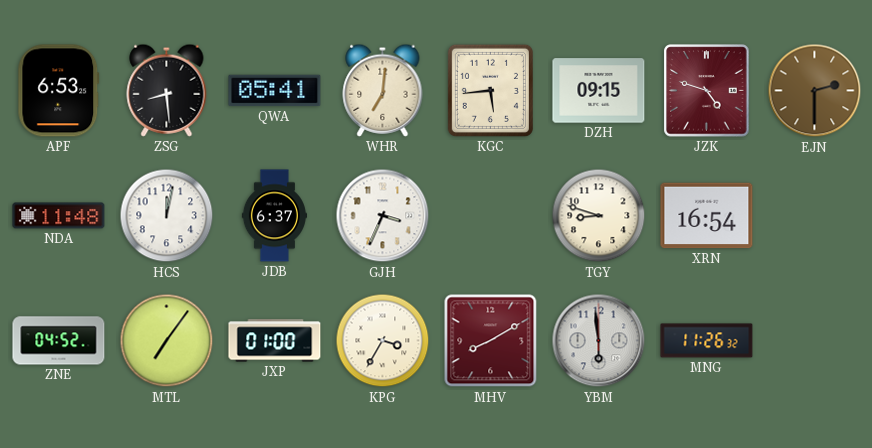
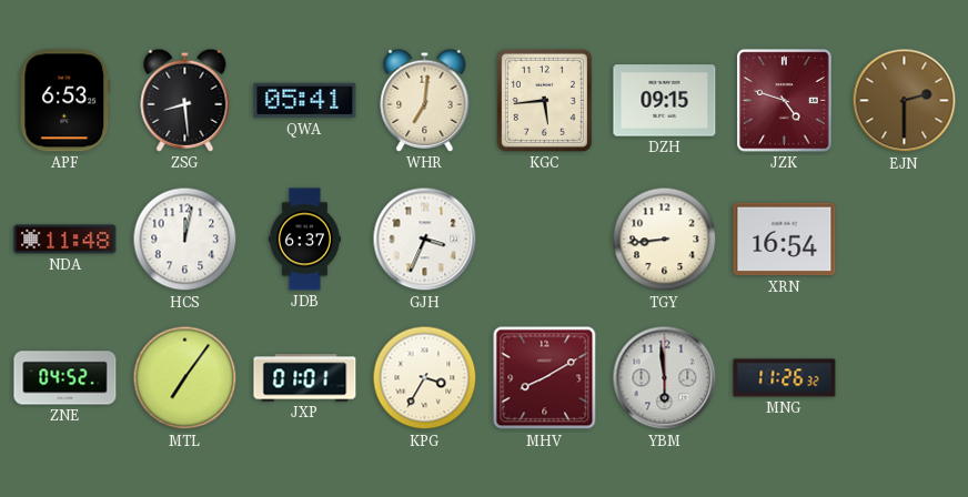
TGY: 8:48 -> 8:44 (665, 240)
JXP: 01:00 -> 01:01 (305, 378)
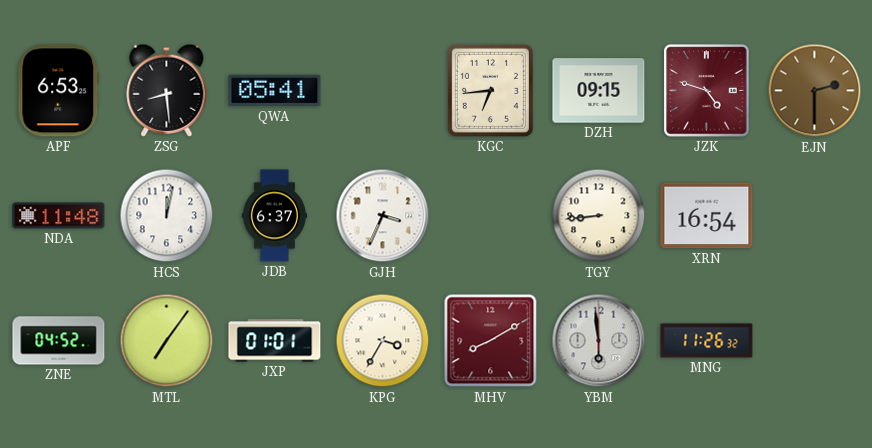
WHR: 7:01 -> none (425, 100)
KGC: 5:44 -> 6:44 (490, 90)
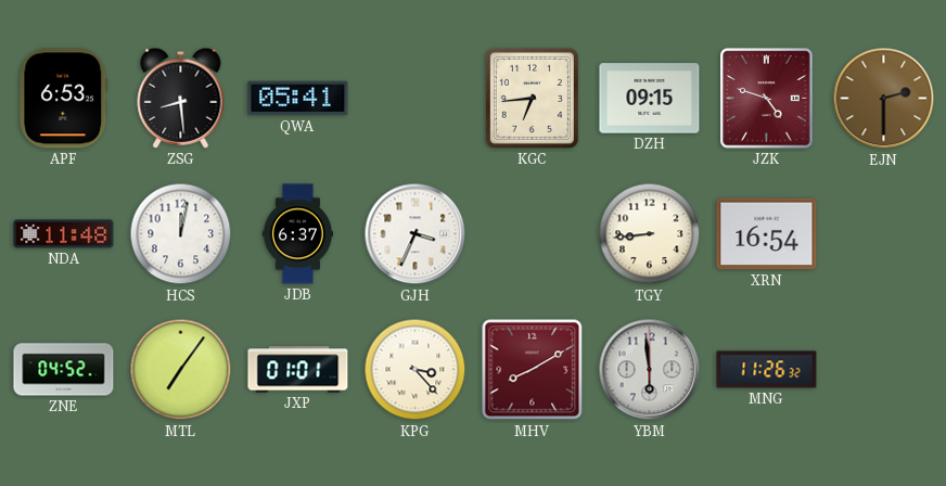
KPG: 3:35 -> 3:23 (416, 370)
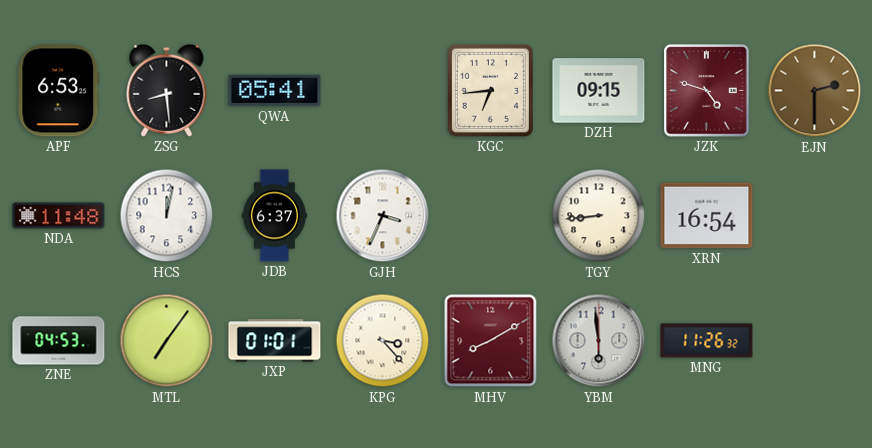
ZNE: 04:52 -> 04:53 (59, 341)
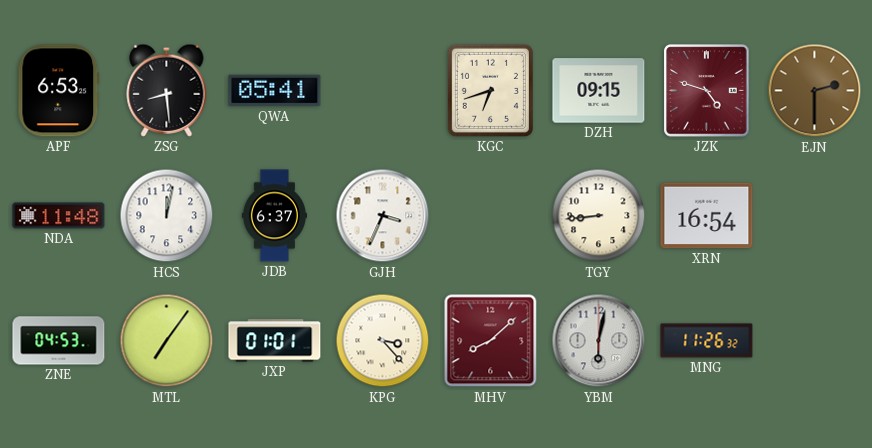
KGC: 6:44 -> 6:42 (490, 90)
MHV: 8:10 -> 8:08 (491, 341)
YBM: 5:59 -> 6:02 (599, 341)
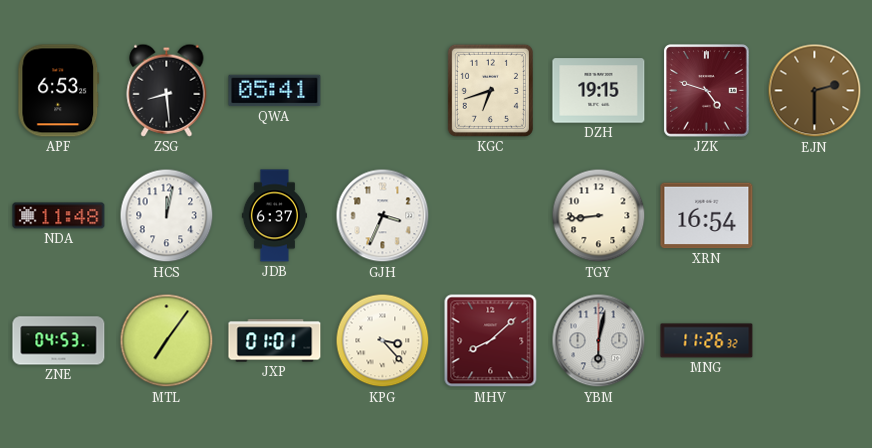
DZH: 09:15 -> 19:15 (599, 91)
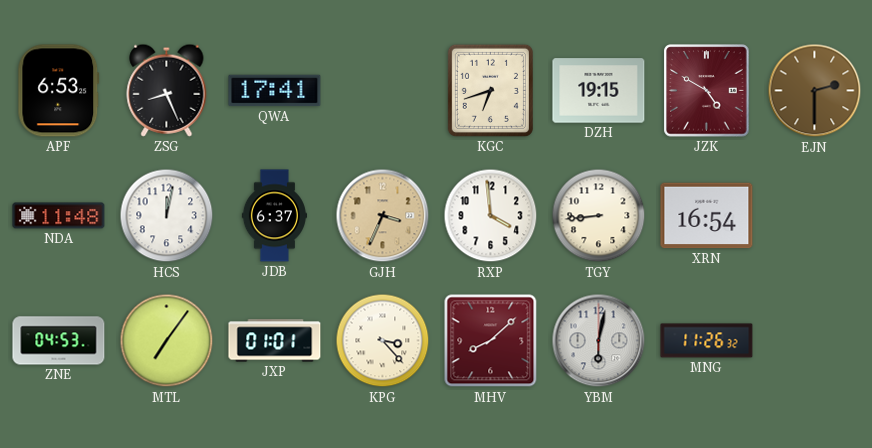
ZSG: 8:29 -> 8:26 (167, 90)
QWA: 05:41 -> 17:41 (275, 91)
JZK: 4:48 -> 4:50 (707, 91)
GJH dial: white -> champagne (383, 216)
RXP: none -> 3:59 (491, 216)
